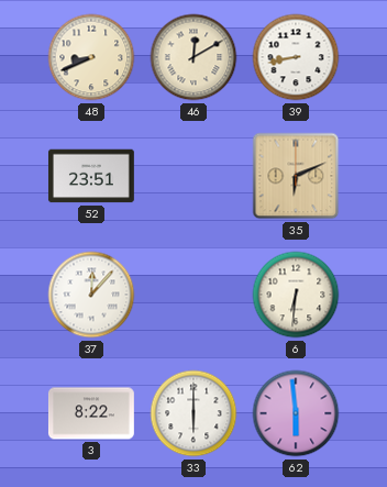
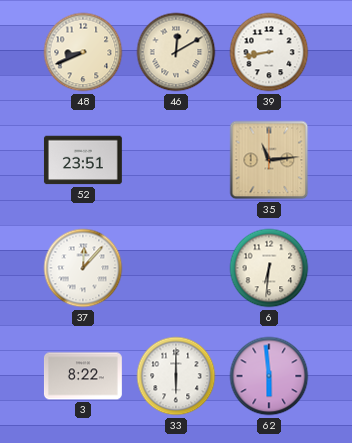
35: 6:11 -> 11:14 (269, 160)
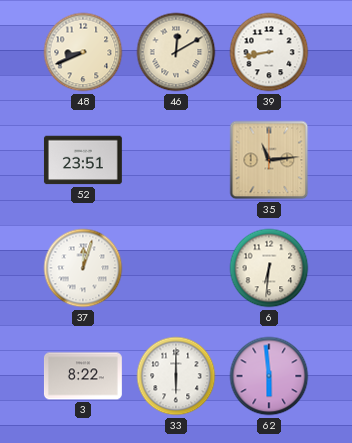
37: 12:07 -> 12:03 (83, 268)
